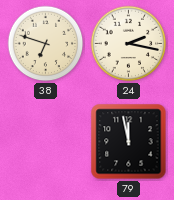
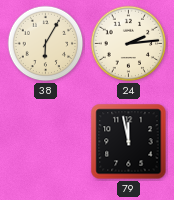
38: 6:48 -> 6:05 (46, 44)
24: 2:17 -> 2:14 (129, 44)
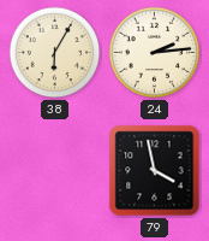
79: 11:58 -> 3:58 (155, 171)
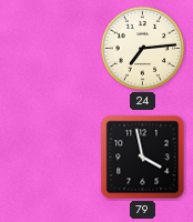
38: 6:05 -> none (55, 53)
24: 2:14 -> 7:14 (143, 49)
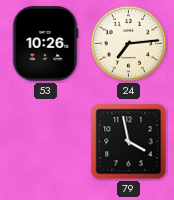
53: none -> 10:26 (45, 44)
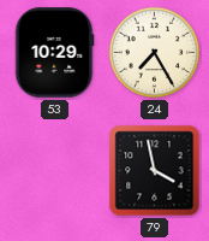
53: 10:26 -> 10:29 (54, 53)
24: 7:14 -> 7:25 (155, 53)
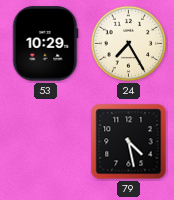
79: 3:58 -> 4:28 (129, 142)
